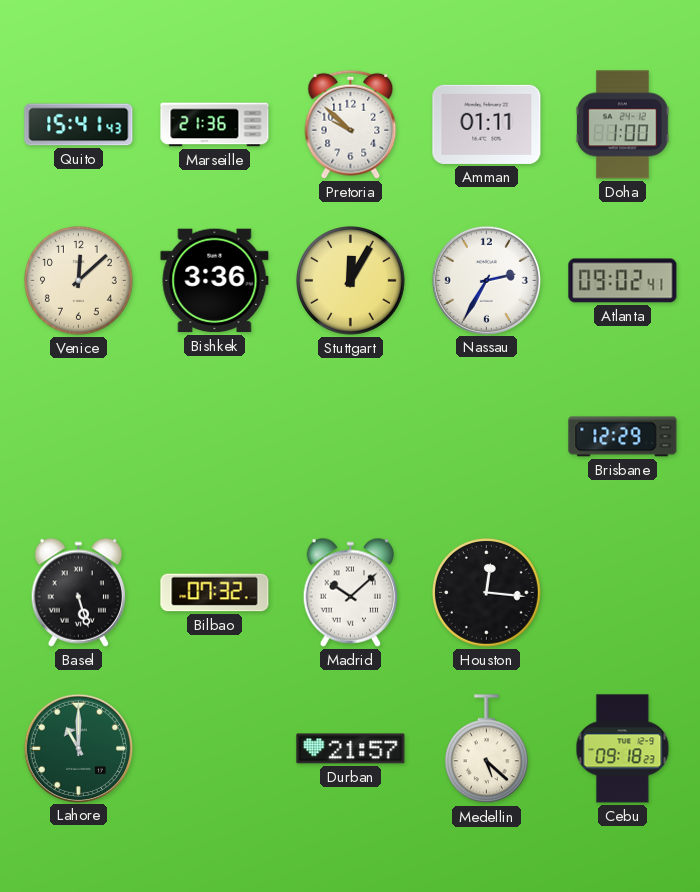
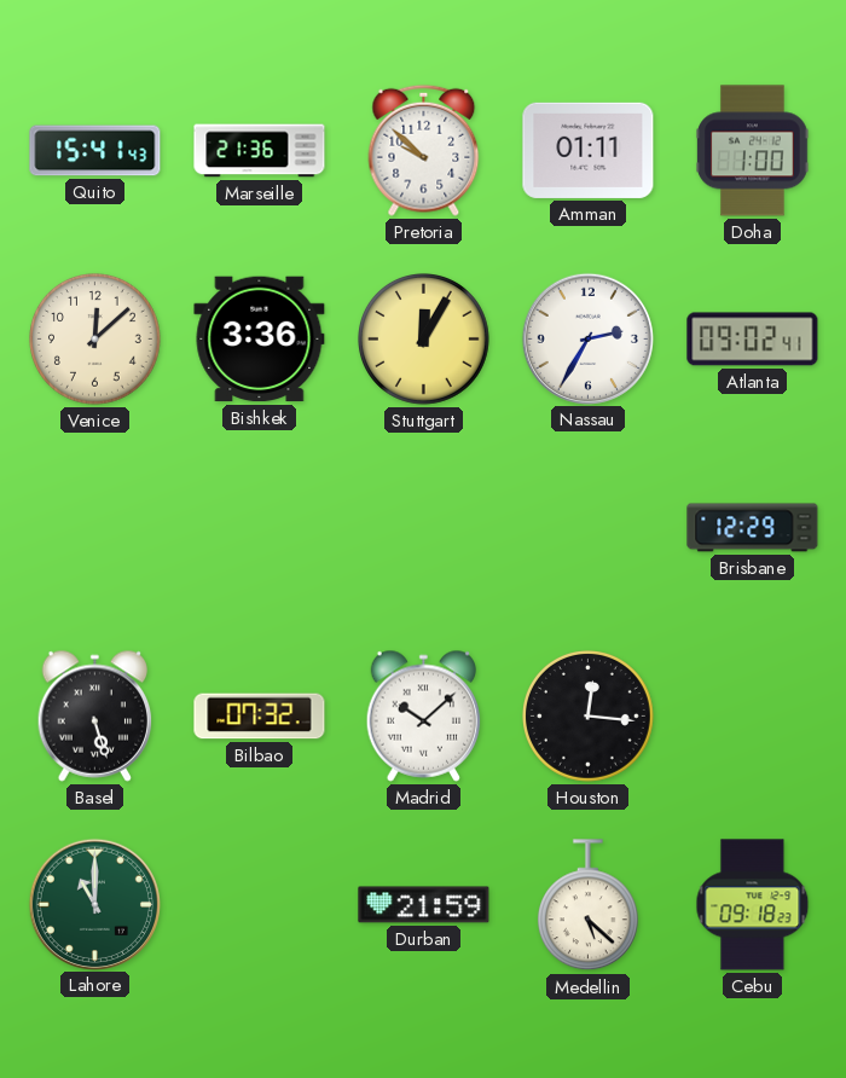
Durban: 21:57 -> 21:59 (424, 905)
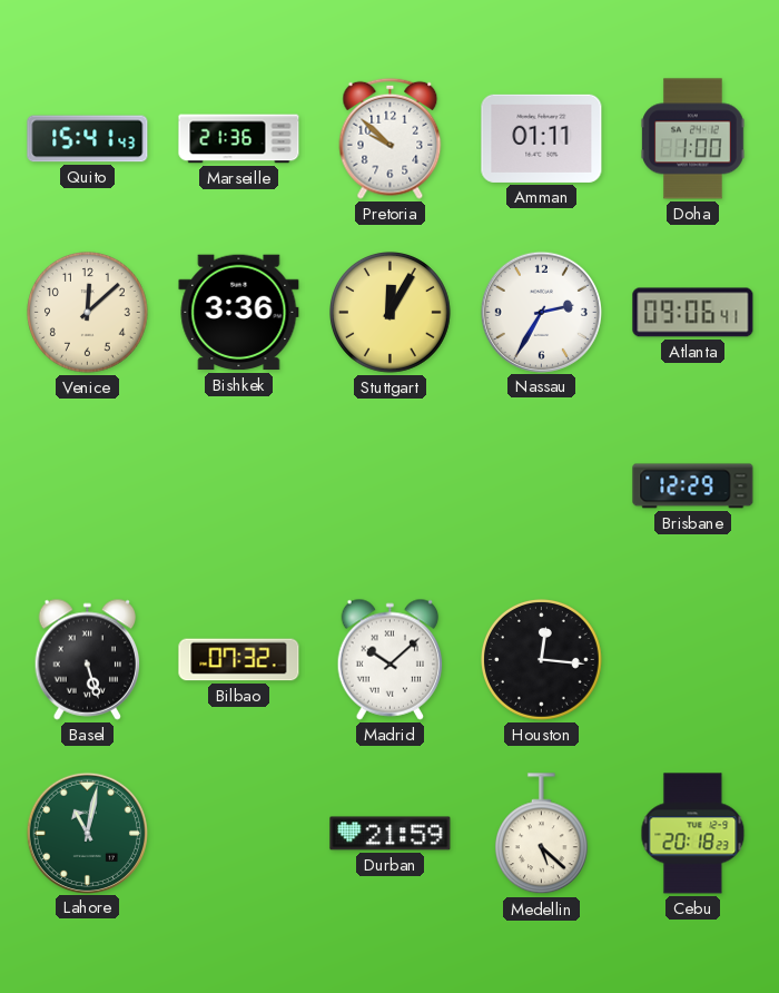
Atlanta: 09:02 -> 09:06 (693, 313)
Lahore: 11:00 -> 11:02 (87, 833)
Cebu: 09:18 -> 20:18 (693, 834)
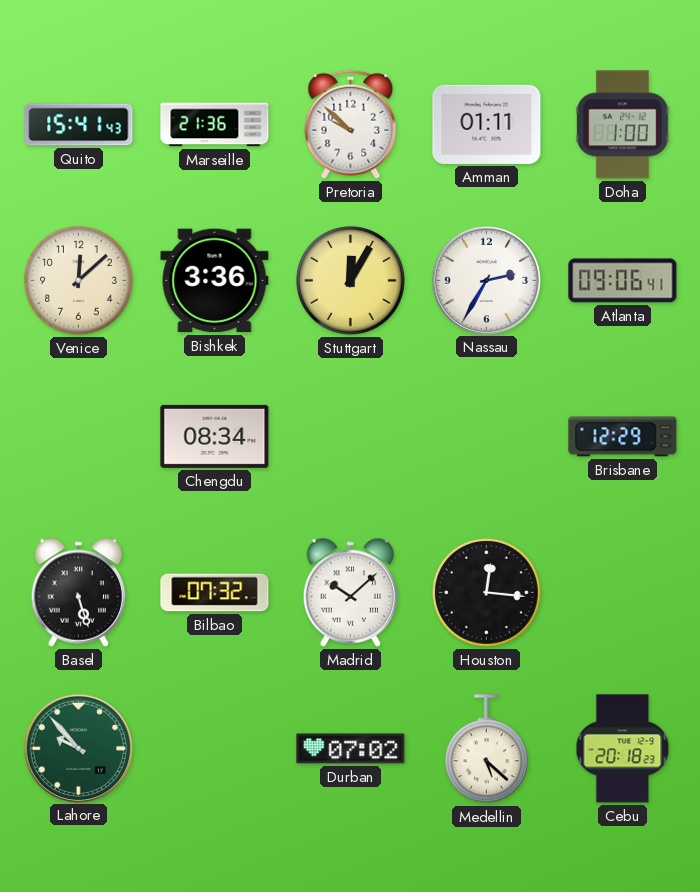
Chengdu: none -> 08:34 (215, 436)
Lahore: 11:02 -> 9:53 (78, 748)
Durban: 21:59 -> 07:02 (351, 749)
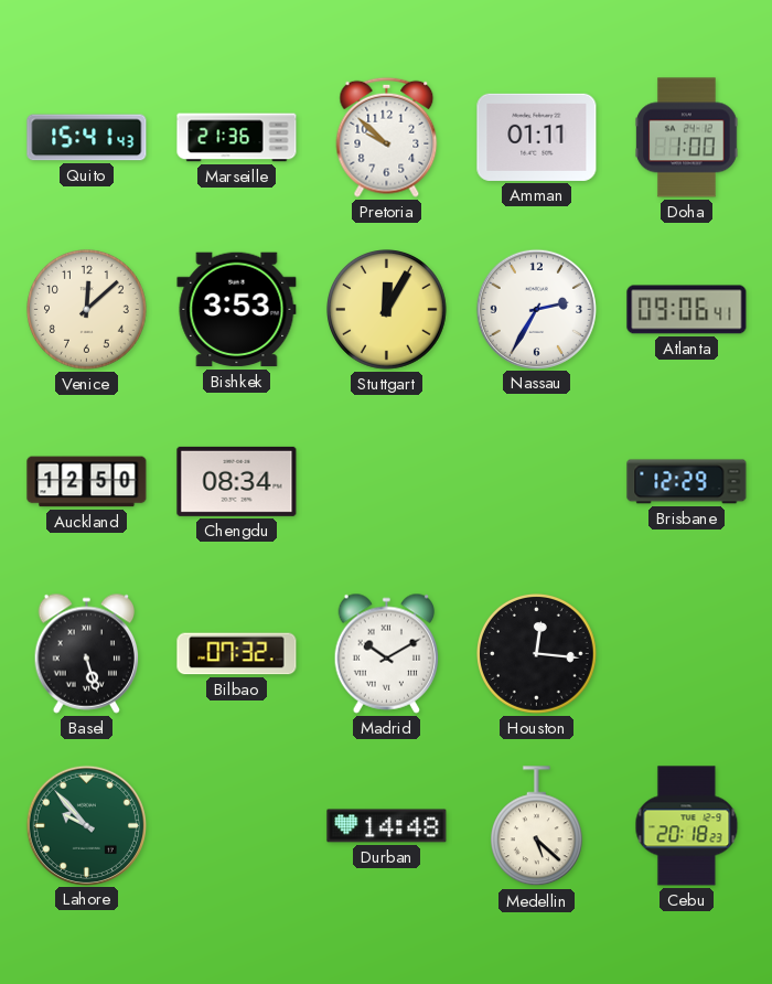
Bishkek: 3:36 -> 3:53 (237, 310)
Auckland: none -> 12:50 (87, 482)
Madrid: 10:08 -> 10:10 (387, 653)
Durban: 07:02 -> 14:48 (387, 826)
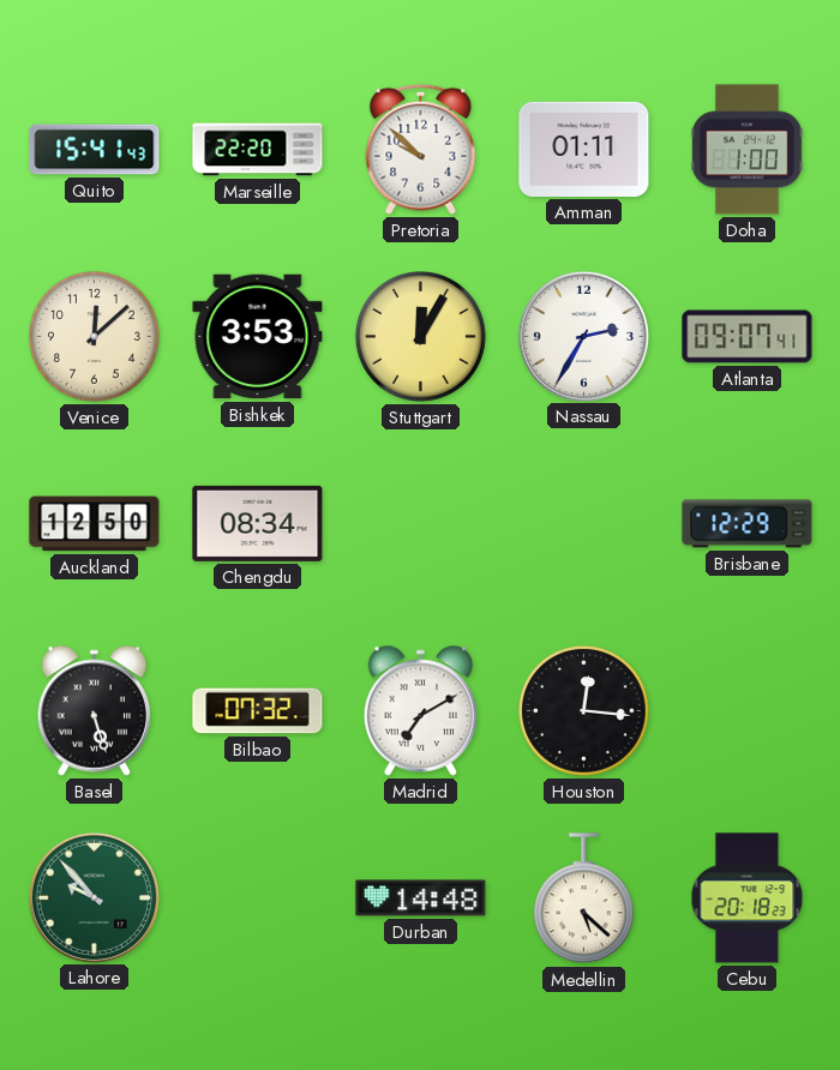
Marseille: 21:36 -> 22:20 (258, 150)
Atlanta: 09:06 -> 09:07 (748, 337)
Madrid: 10:10 -> 7:10 (421, 710)
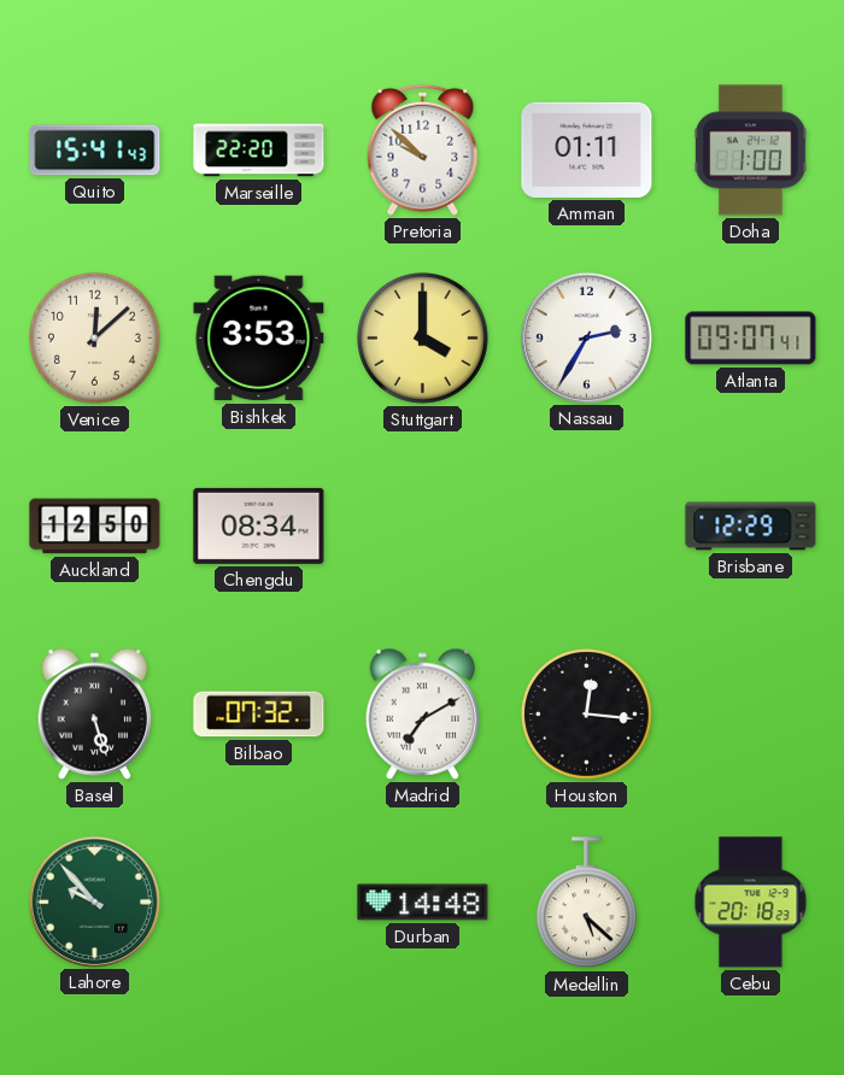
Stuttgart: 12:05 -> 4:00 (423, 339)
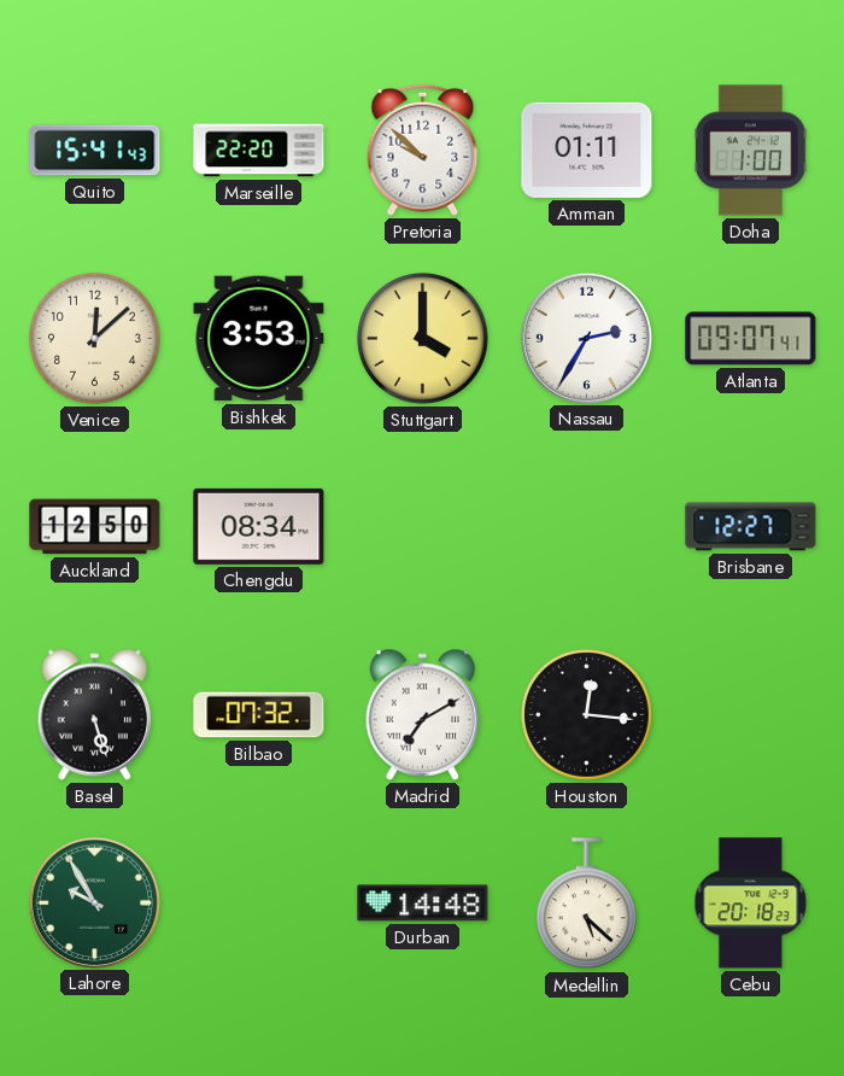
Brisbane: 12:29 -> 12:27 (751, 527)
Lahore: 9:53 -> 9:55 (94, 902)
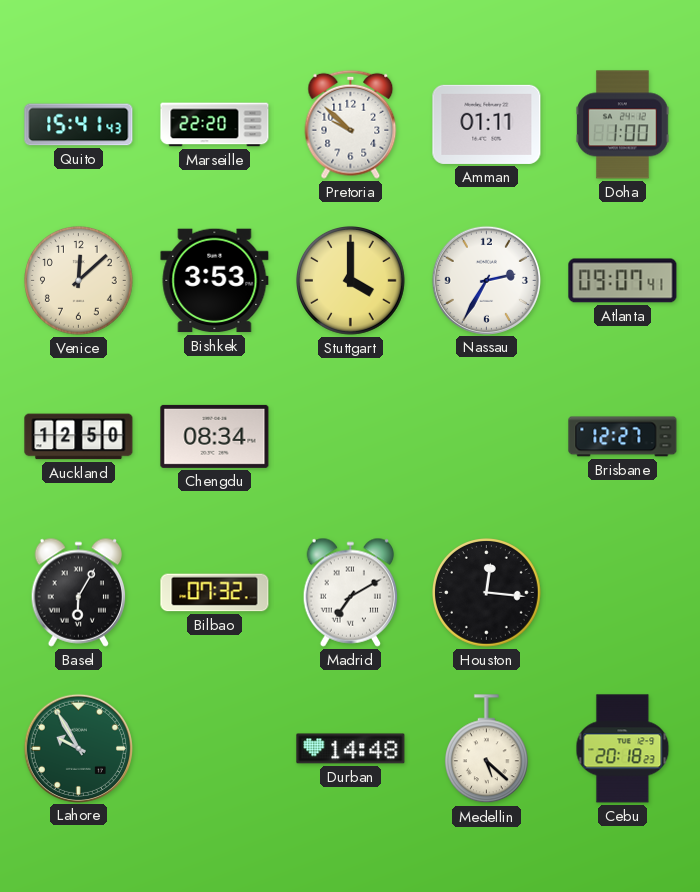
Basel: 5:27 -> 6:05 (79, 592)
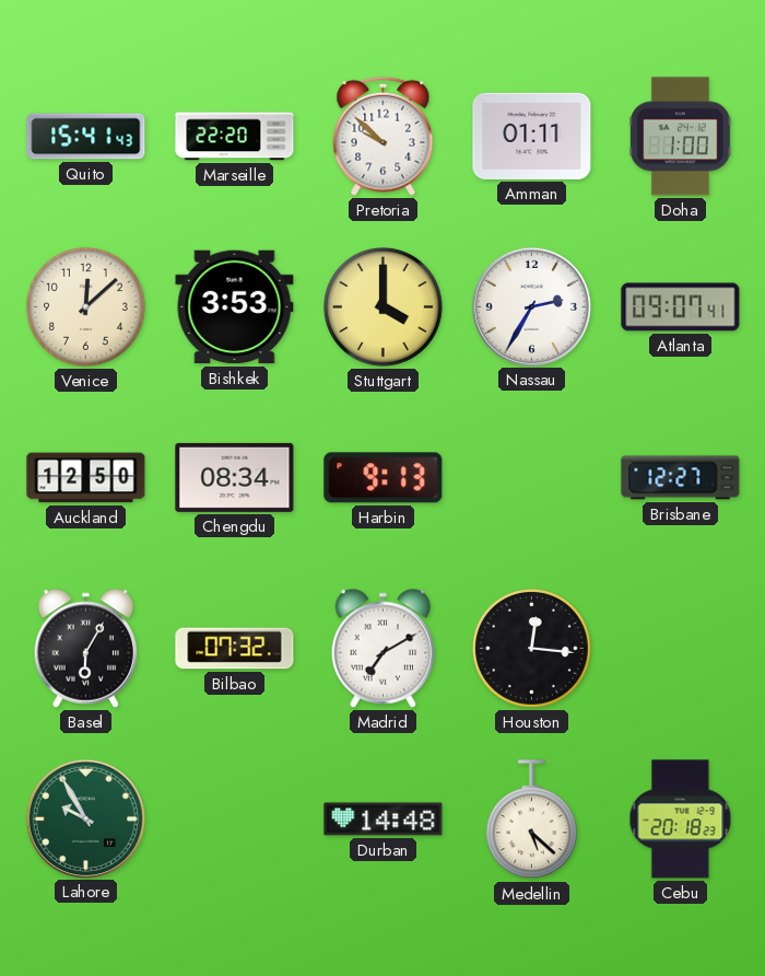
Harbin: none -> 9:13 (384, 478)
